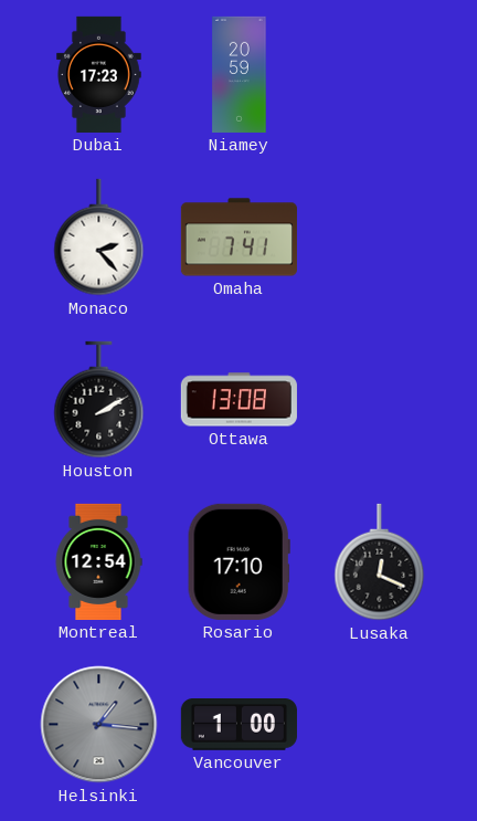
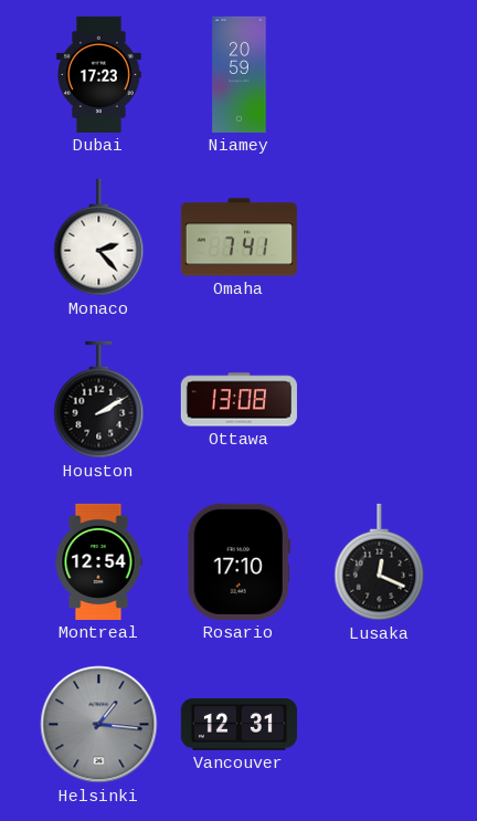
Vancouver: 1:00 -> 12:31 (239, 725)
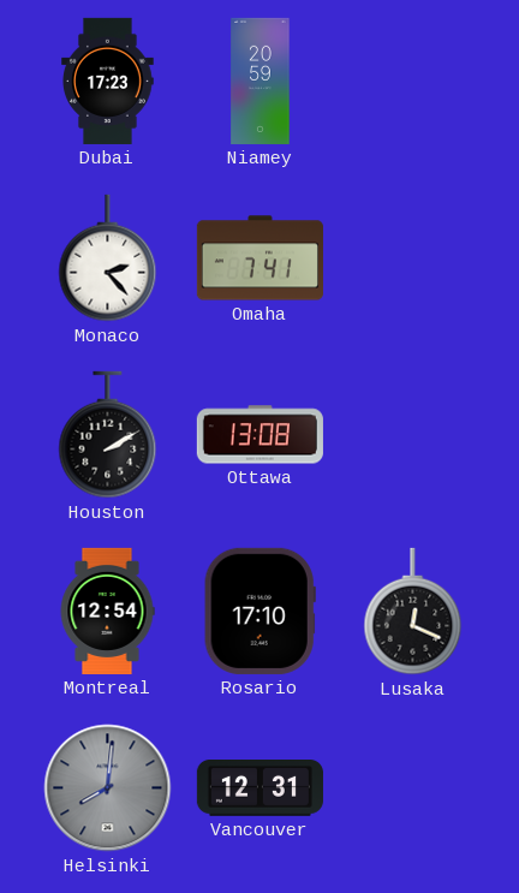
Helsinki: 1:16 -> 8:01 (108, 788)
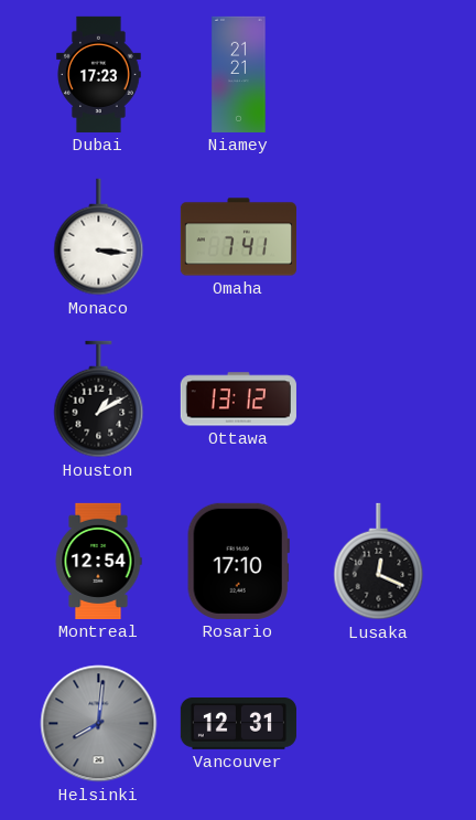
Niamey: 20:59 -> 21:21 (239, 74)
Monaco: 2:23 -> 3:16 (99, 237)
Houston: 2:10 -> 1:10 (99, 400)
Ottawa: 13:08 -> 13:12 (238, 400)
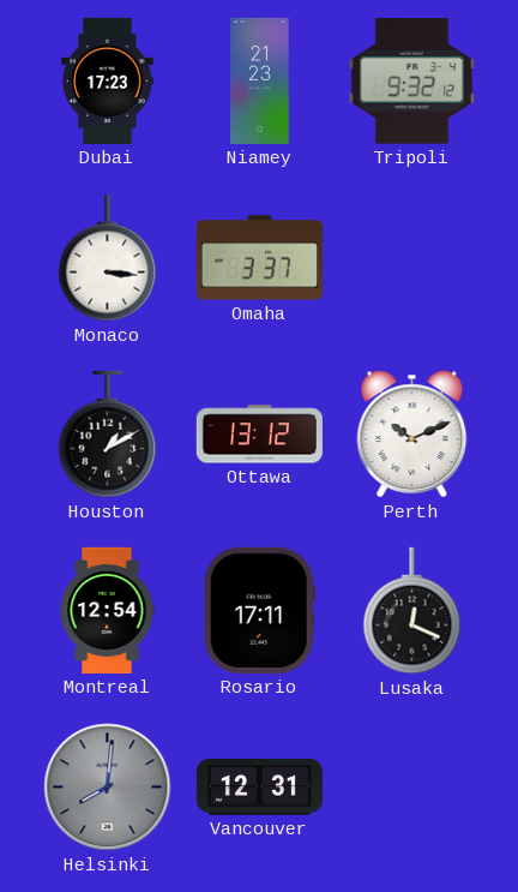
Niamey: 21:21 -> 21:23 (260, 80)
Tripoli: none -> 9:32 (411, 82)
Omaha: 7:41 -> 3:37 (259, 258)
Perth: none -> 10:11 (412, 435)
Rosario: 17:10 -> 17:11 (259, 610)
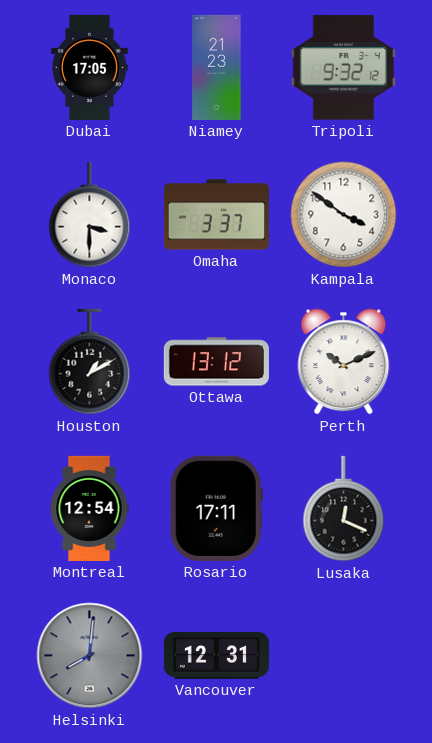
Dubai: 17:23 -> 17:05 (90, 67)
Monaco: 3:16 -> 3:30 (90, 215)
Kampala: none -> 3:51 (344, 215)
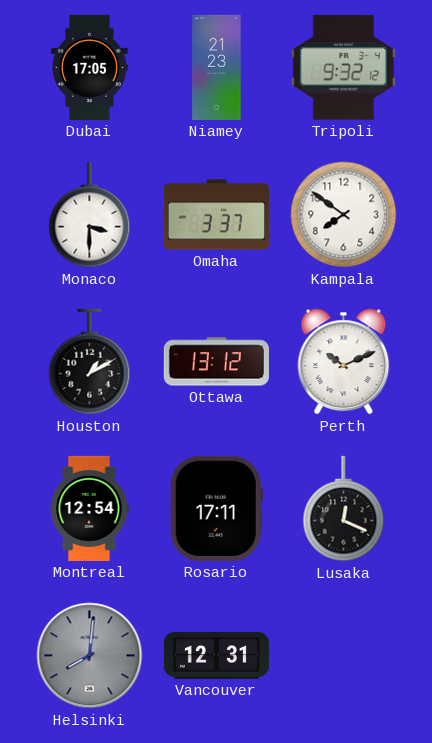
Kampala: 3:51 -> 7:51 (344, 215)
